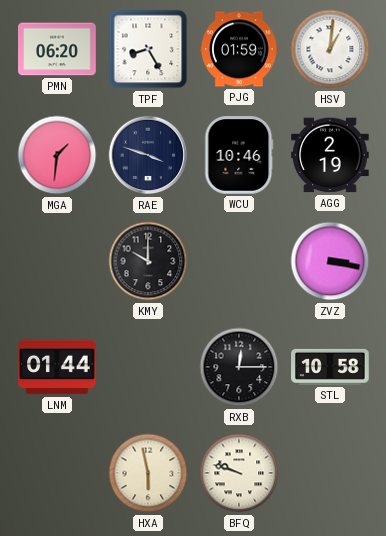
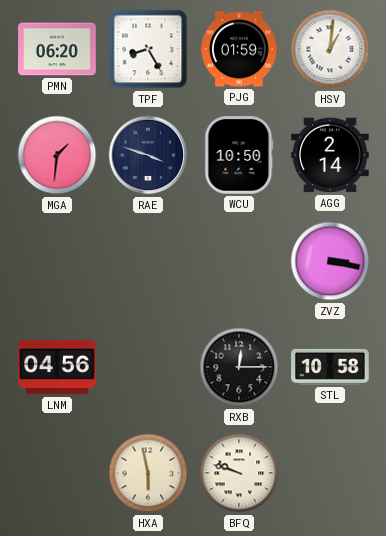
WCU: 10:46 -> 10:50 (239, 155)
AGG: 2:19 -> 2:14 (330, 155)
KMY: 10:00 -> none (148, 261)
LNM: 01:44 -> 04:56 (57, 367)
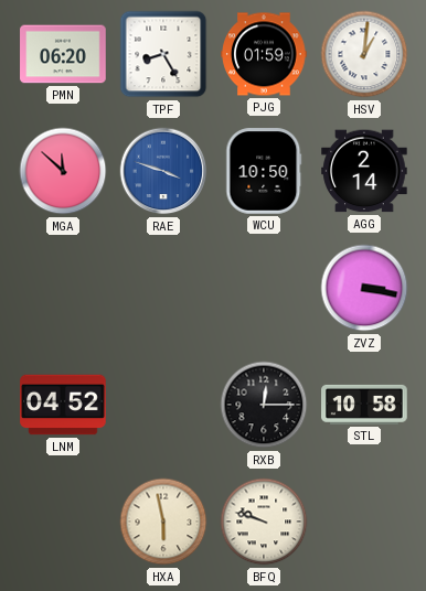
MGA: 1:31 -> 11:52 (63, 171)
RAE dial: navy -> blue (163, 171)
LNM: 04:56 -> 04:52 (63, 405)
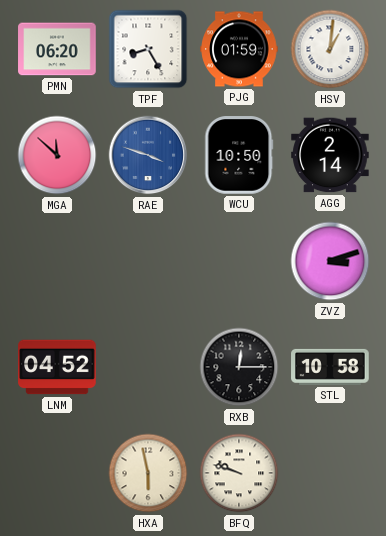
ZVZ: 3:17 -> 3:12 (330, 261)
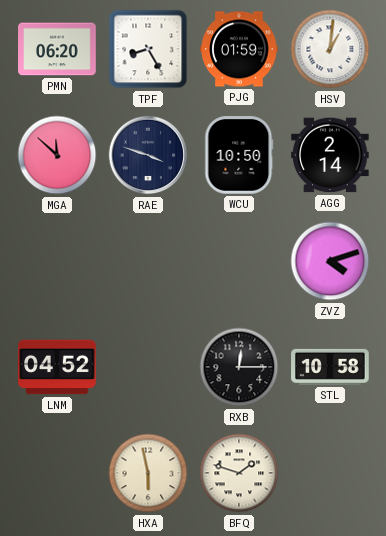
RAE dial: blue -> navy (148, 155)
ZVZ: 3:12 -> 4:12 (330, 261)
BFQ: 9:48 -> 1:48 (239, 473)
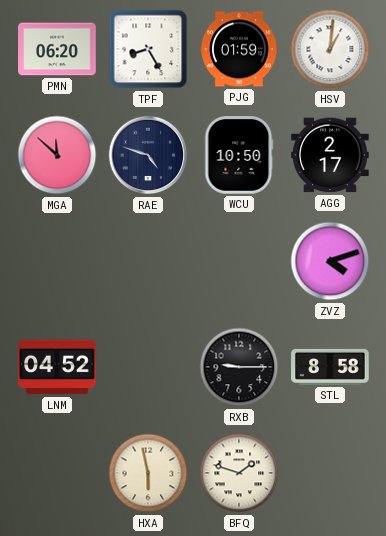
RAE: 3:48 -> 4:48 (148, 155)
AGG: 2:14 -> 2:17 (330, 155)
RXB: 12:15 -> 9:15 (239, 367)
STL: 10:58 -> 8:58 (330, 367)
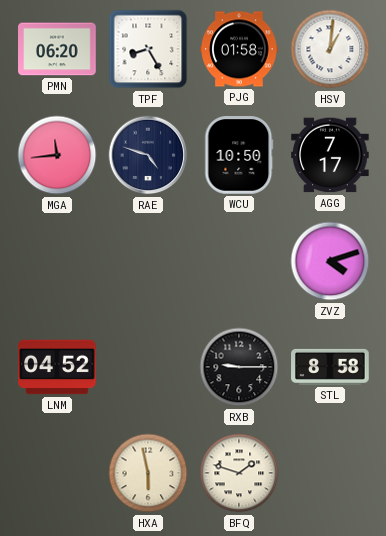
PJG: 01:59 -> 01:58 (239, 49)
MGA: 11:52 -> 11:44 (57, 155)
AGG: 2:17 -> 7:17 (330, 155)
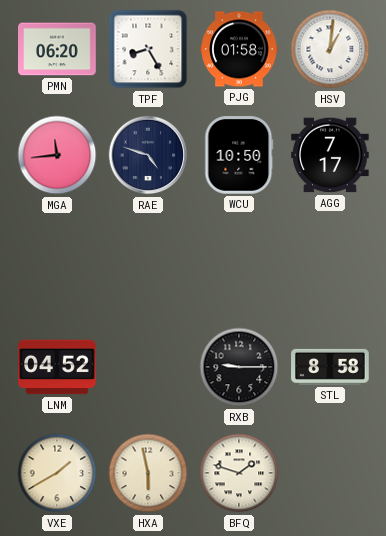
ZVZ: 4:12 -> none (330, 261)
VXE: none -> 1:40 (57, 473)
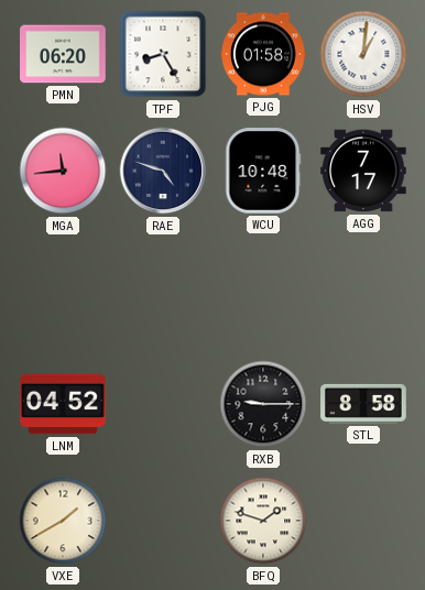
WCU: 10:50 -> 10:48 (263, 171)
HXA: 5:58 -> none (148, 473)
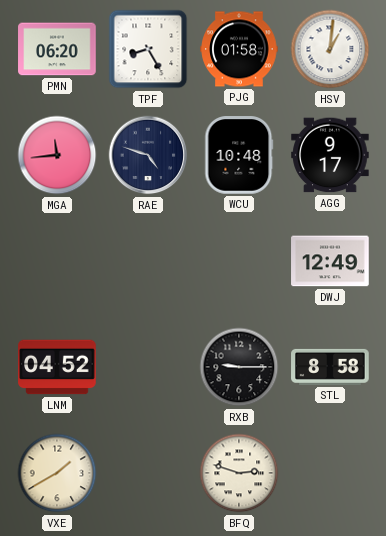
AGG: 7:17 -> 9:17 (330, 155)
DWJ: none -> 12:49 (330, 261)
BFQ: 1:48 -> 2:48 (239, 473)
